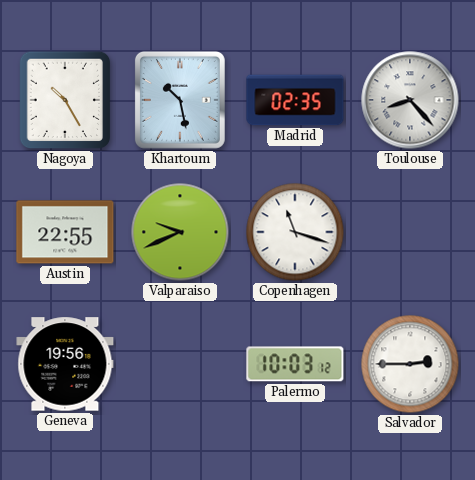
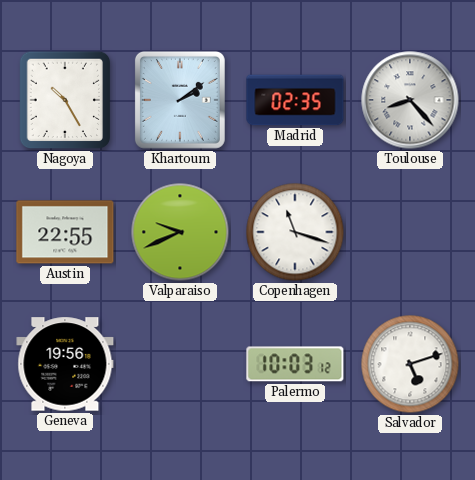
Khartoum: 10:28 -> 2:09 (180, 100)
Salvador: 2:45 -> 5:12 (410, 364)
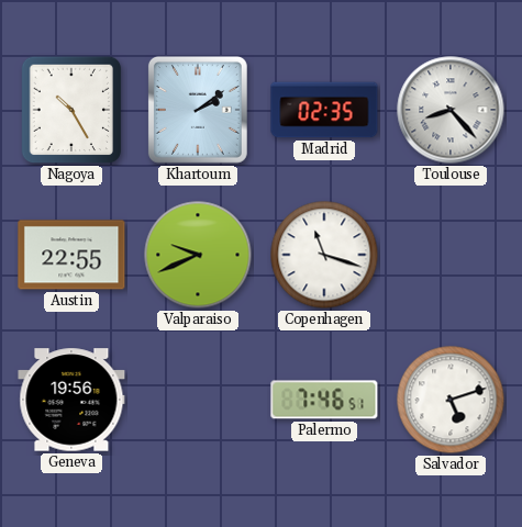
Palermo: 10:03 -> 7:46 (324, 400)
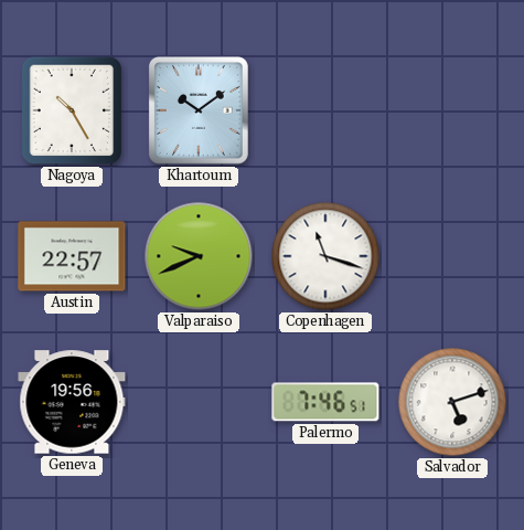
Khartoum: 2:09 -> 10:09 (199, 110)
Madrid: 02:35 -> none (324, 110)
Toulouse: 8:23 -> none (451, 110)
Austin: 22:55 -> 22:57 (72, 256)
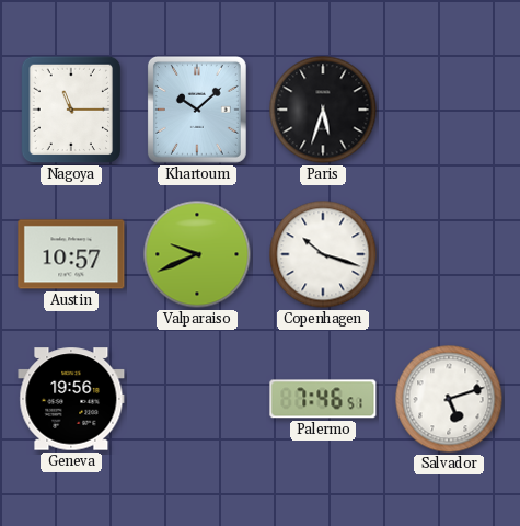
Nagoya: 10:25 -> 11:15 (71, 110)
Khartoum: 10:09 -> 10:08 (197, 110)
Paris: none -> 5:33 (323, 110)
Austin: 22:57 -> 10:57 (71, 254)
Copenhagen: 11:18 -> 10:18 (323, 254)
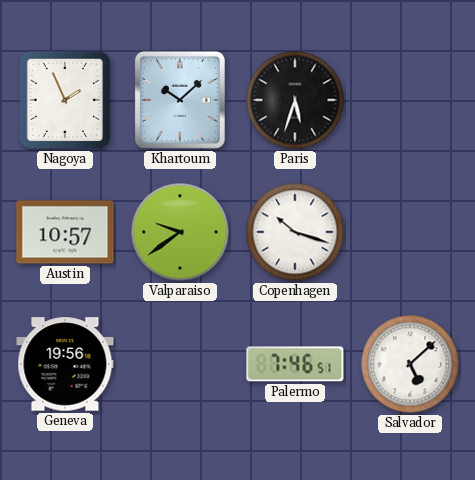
Nagoya: 11:15 -> 1:56 (65, 100)
Valparaiso: 9:41 -> 9:39 (180, 232)
Salvador: 5:12 -> 5:08 (410, 364)
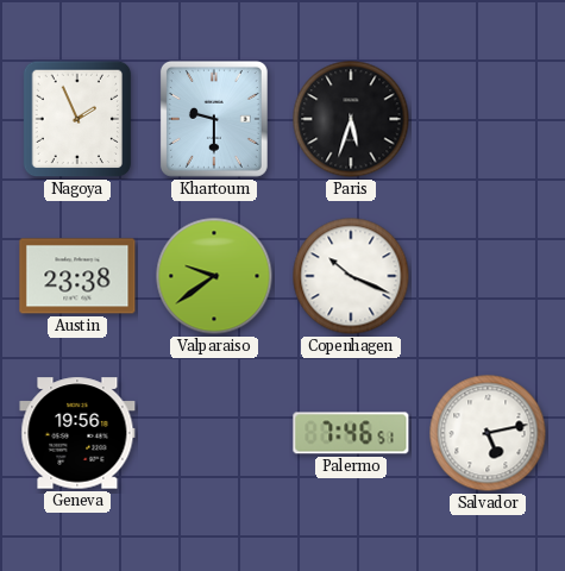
Khartoum: 10:08 -> 9:30 (214, 119)
Austin: 10:57 -> 23:38 (77, 276)
Copenhagen: 10:18 -> 10:19 (351, 276)
Salvador: 5:08 -> 5:13 (488, 433)
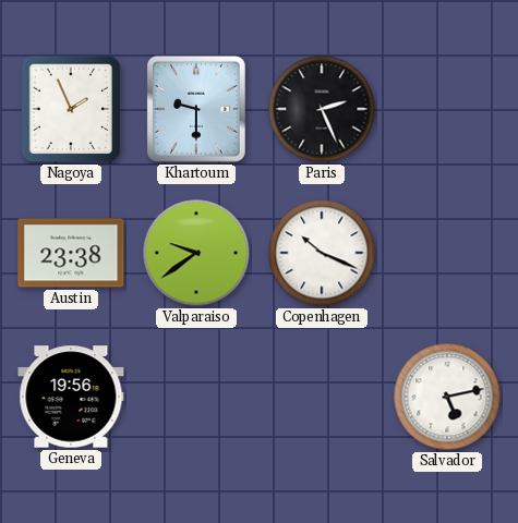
Paris: 5:33 -> 2:26 (322, 109)
Palermo: 7:46 -> none (351, 433)
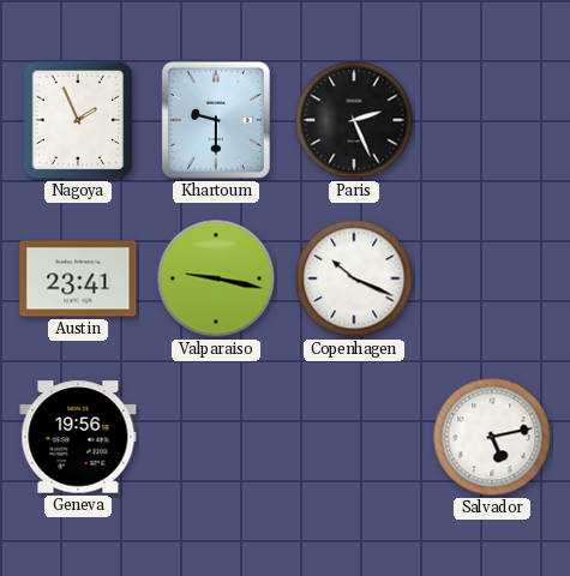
Austin: 23:38 -> 23:41 (78, 278)
Valparaiso: 9:39 -> 9:17 (216, 278)
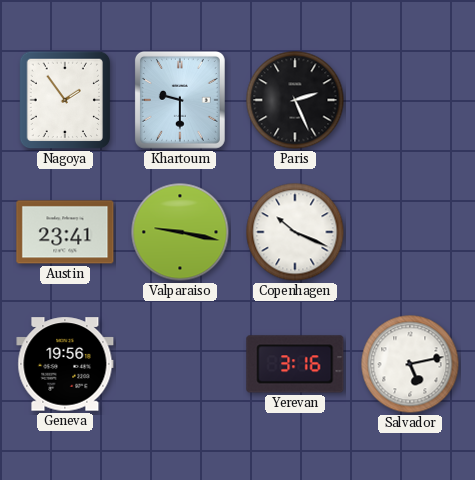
Nagoya: 1:56 -> 1:54 (65, 100)
Yerevan: none -> 3:16 (295, 364)
